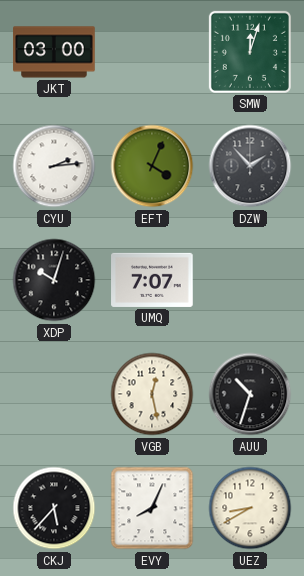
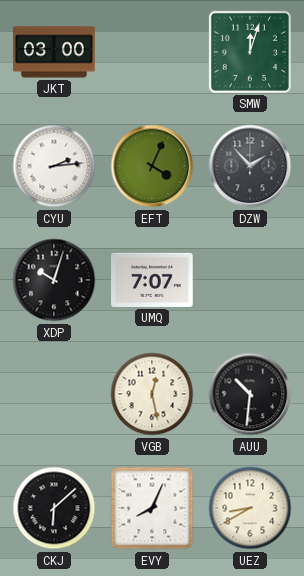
AUU: 10:33 -> 10:31 (250, 394)
CKJ: 5:37 -> 6:08 (54, 508)
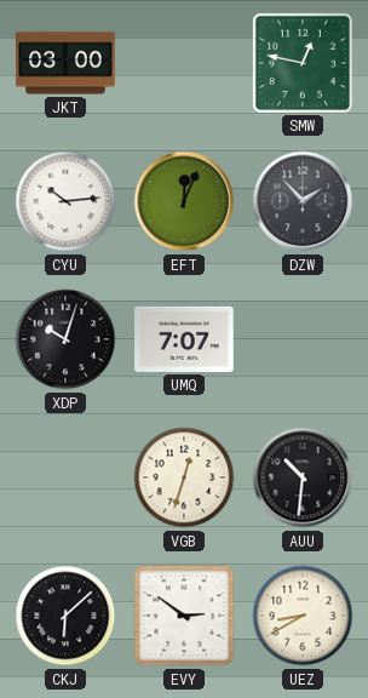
SMW: 12:03 -> 12:47 (303, 63)
CYU: 2:14 -> 10:14 (65, 201)
EFT: 4:04 -> 12:04 (184, 201)
VGB: 12:28 -> 12:33 (184, 477)
EVY: 8:04 -> 2:51 (184, 616)
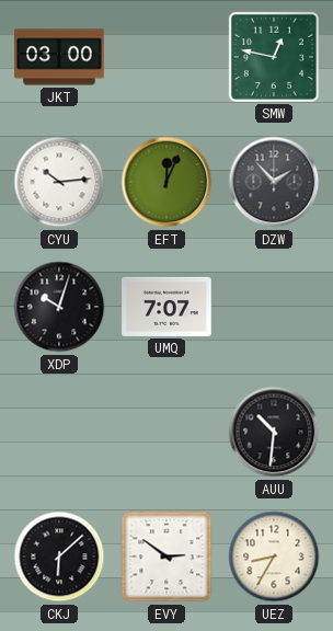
VGB: 12:33 -> none (184, 477)
UEZ: 8:40 -> 8:35 (274, 557)
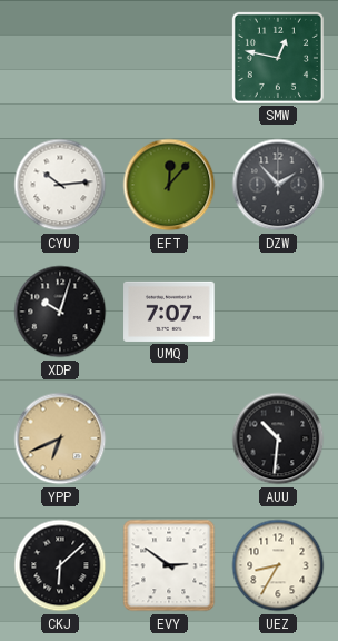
JKT: 03:00 -> none (59, 57)
EFT: 12:04 -> 12:07 (169, 185)
YPP: none -> 6:41 (60, 438)
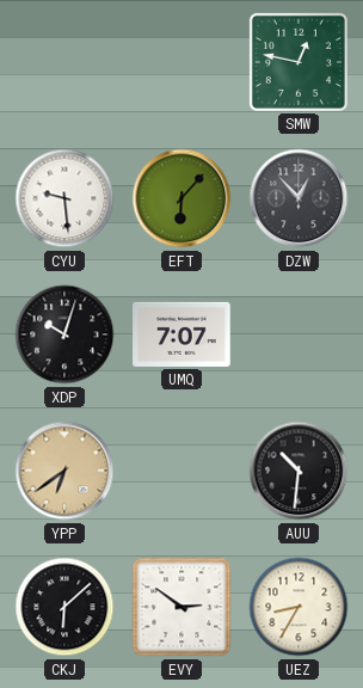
CYU: 10:14 -> 9:29 (64, 198)
EFT: 12:07 -> 6:07 (181, 198)
DZW: 1:53 -> 12:53 (299, 198)
YPP: 6:41 -> 6:39 (64, 471)
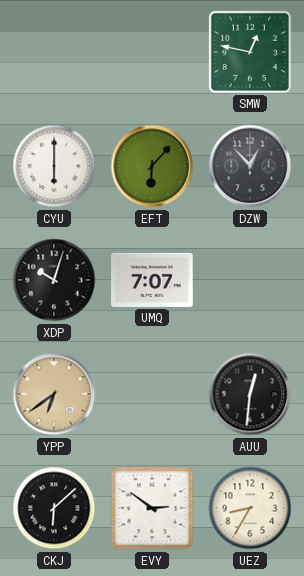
CYU: 9:29 -> 6:00 (54, 166)
AUU: 10:31 -> 12:31 (250, 394)
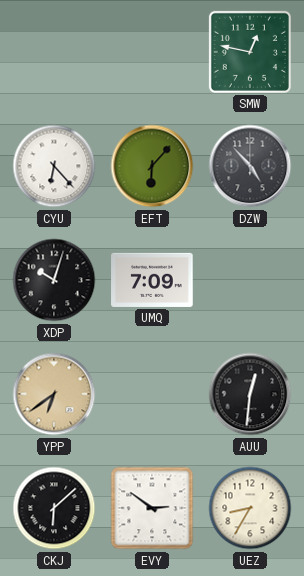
CYU: 6:00 -> 6:23 (54, 166)
DZW: 12:53 -> 4:53 (250, 166)
UMQ: 7:07 -> 7:09 (152, 280)
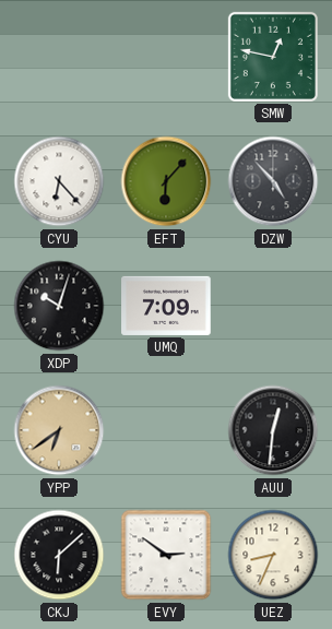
UEZ: 8:35 -> 8:34 (273, 555)
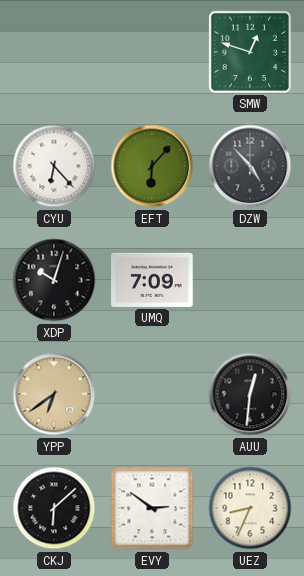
SMW: 12:47 -> 12:48 (250, 52)
